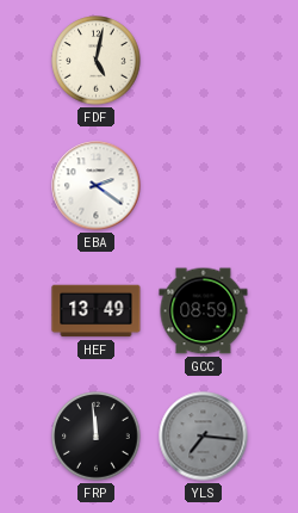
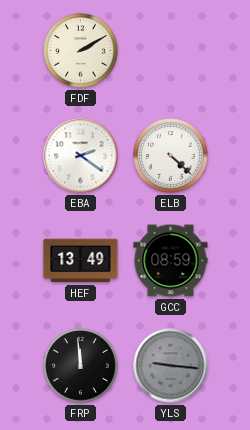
FDF: 5:02 -> 2:10 (81, 51)
ELB: none -> 4:22 (171, 156)
YLS: 7:16 -> 9:16 (171, 366)
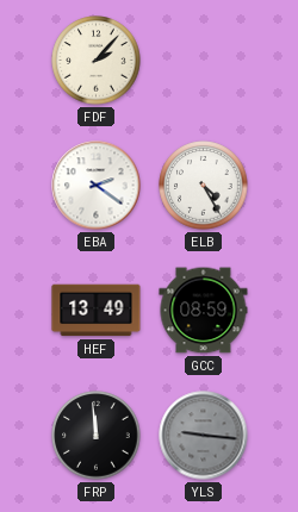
FDF: 2:10 -> 2:07 (97, 61)
ELB: 4:22 -> 4:25 (204, 186)
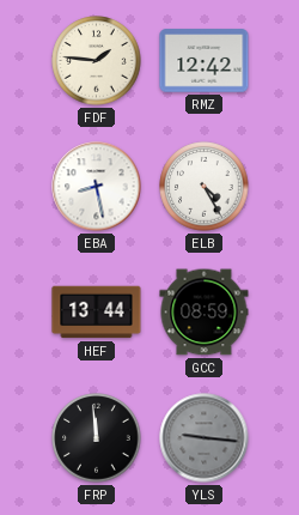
FDF: 2:07 -> 1:46 (97, 61)
RMZ: none -> 12:42 (205, 61)
EBA: 2:21 -> 8:28 (97, 187)
HEF: 13:49 -> 13:44 (97, 313)
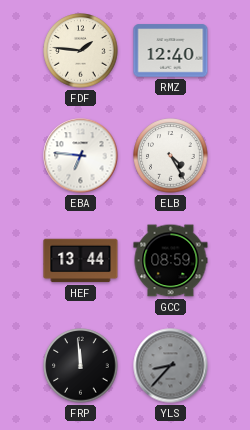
RMZ: 12:42 -> 12:40 (171, 51)
EBA: 8:28 -> 6:46 (81, 156)
YLS: 9:16 -> 8:37 (171, 366)
